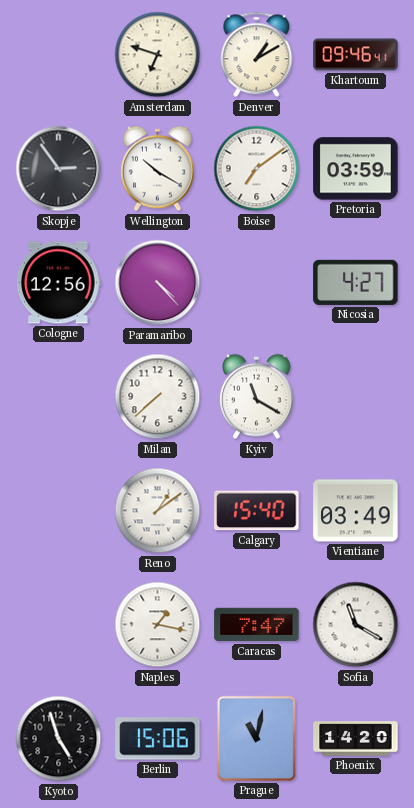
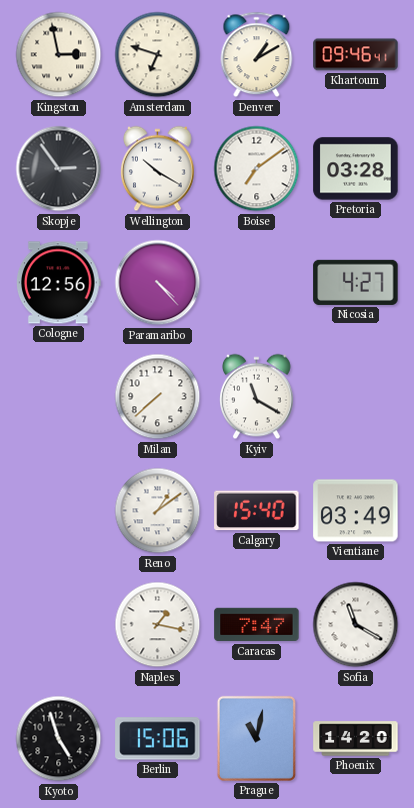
Kingston: none -> 2:58 (59, 55)
Pretoria: 03:59 -> 03:28 (356, 169)
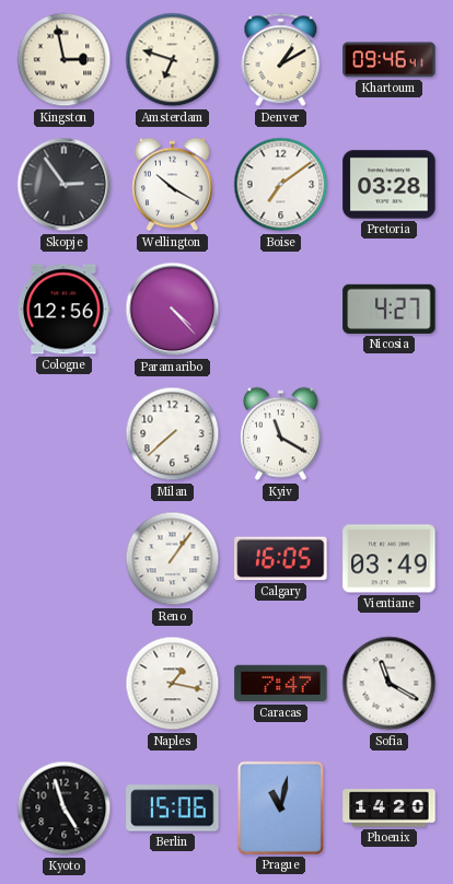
Reno: 1:09 -> 1:06 (173, 559)
Calgary: 15:40 -> 16:05 (281, 559)
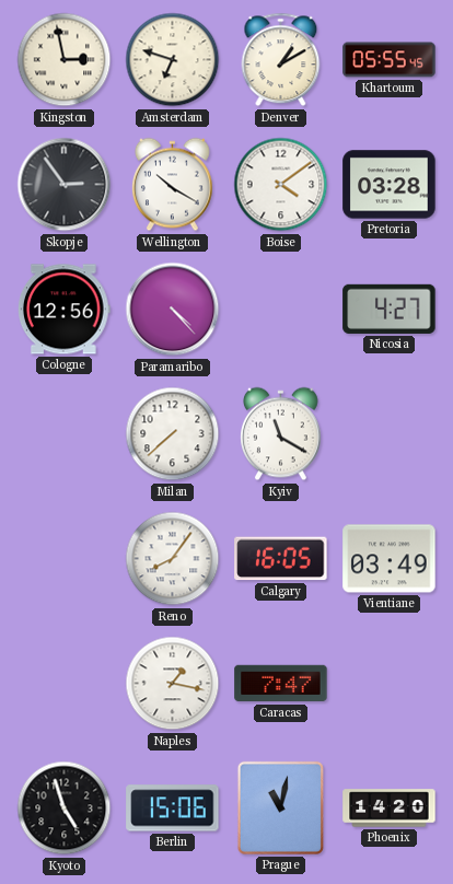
Khartoum: 09:46 -> 05:55 (390, 60)
Boise: 7:09 -> 4:09 (281, 185)
Reno: 1:06 -> 8:06 (173, 559)
Sofia: 11:20 -> none (390, 684)
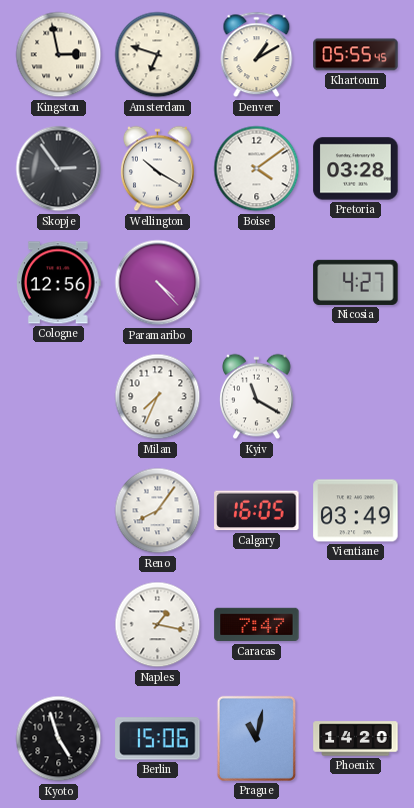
Milan: 7:38 -> 7:34 (158, 397)
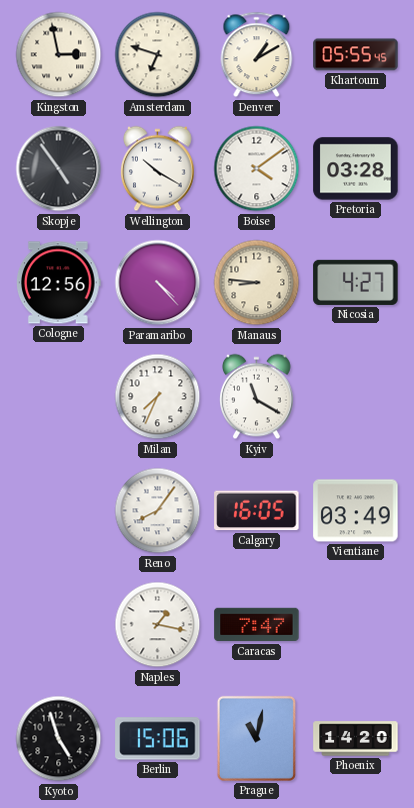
Skopje: 2:54 -> 4:54 (59, 169)
Manaus: none -> 8:46 (257, 283)
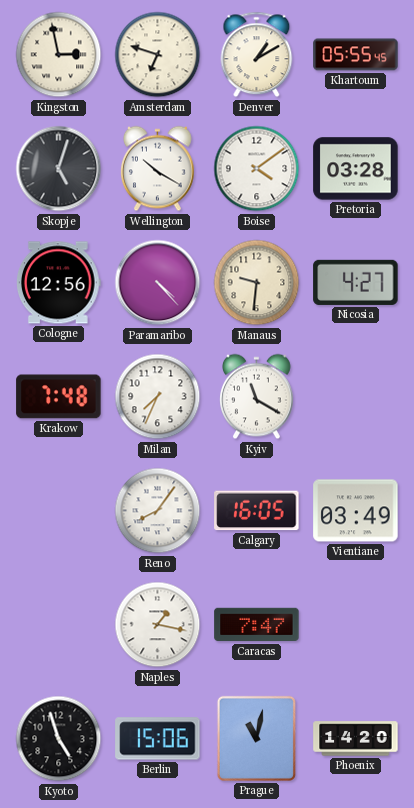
Skopje: 4:54 -> 5:03 (59, 169)
Manaus: 8:46 -> 9:31 (257, 283)
Krakow: none -> 7:48 (59, 397)
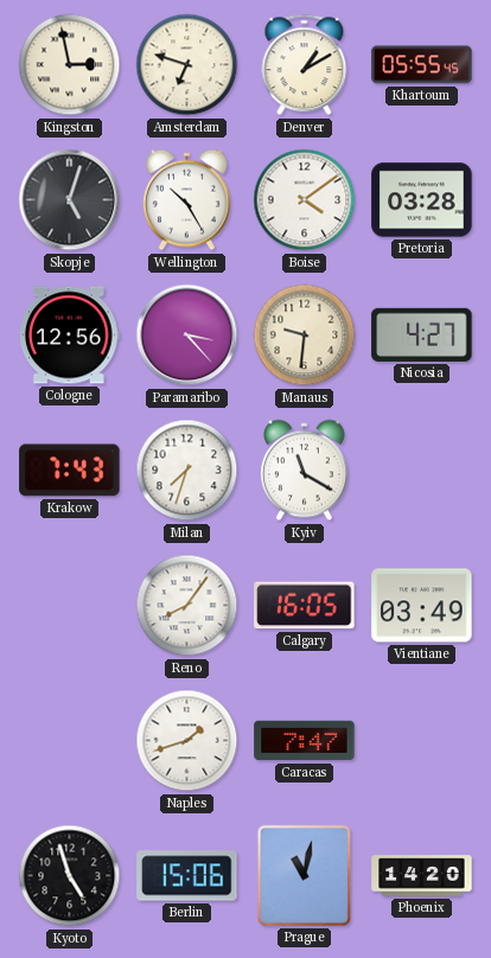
Wellington: 10:20 -> 10:25 (187, 200)
Paramaribo: 4:23 -> 3:23 (187, 336)
Krakow: 7:48 -> 7:43 (70, 471)
Milan: 7:34 -> 7:33 (187, 471)
Naples: 1:17 -> 1:42 (187, 741)
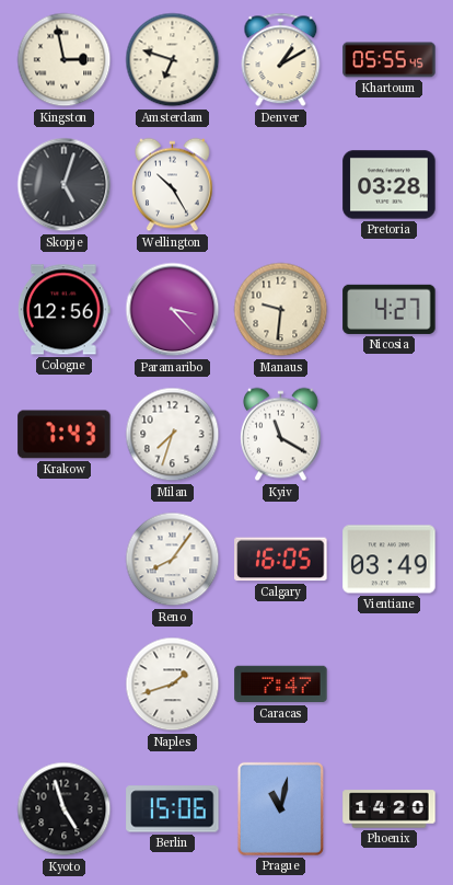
Boise: 4:09 -> none (305, 200)
